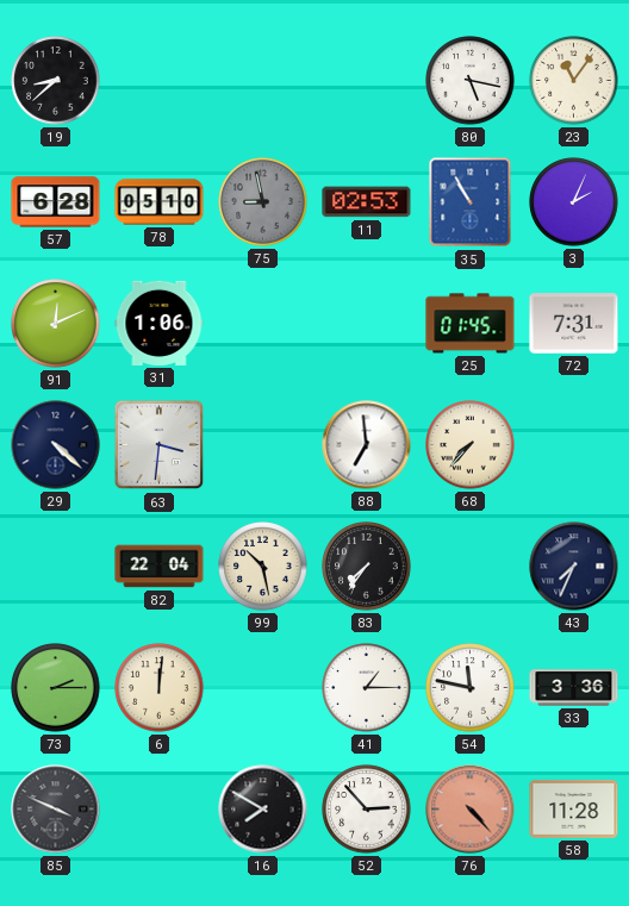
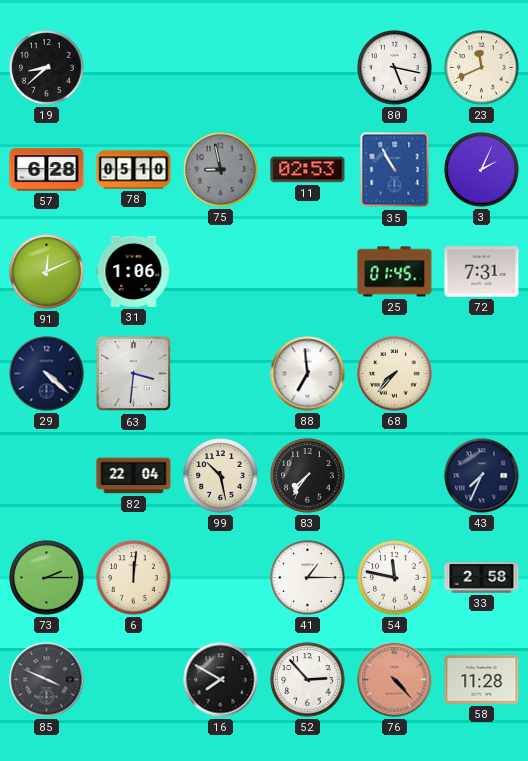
23: 11:06 -> 11:41 (482, 68)
33: 3:36 -> 2:58 (482, 578)
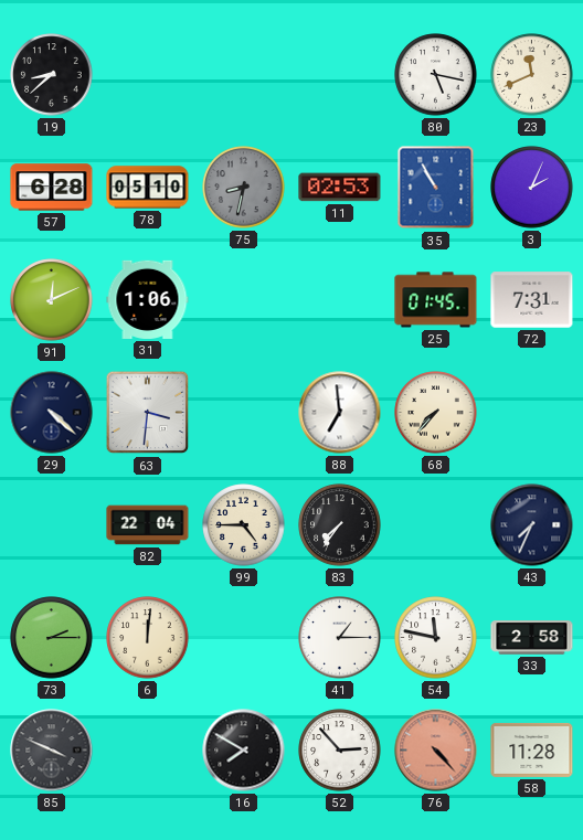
75: 8:58 -> 8:32 (244, 188)
99: 10:28 -> 4:45 (244, 525)
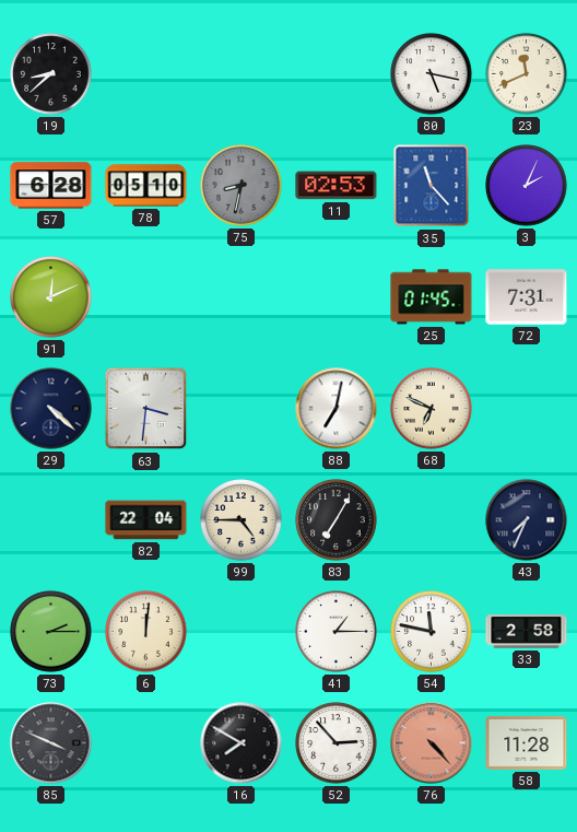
35: 10:55 -> 11:23 (432, 186)
31: 1:06 -> none (148, 299)
88: 6:59 -> 7:02 (337, 409)
68: 7:37 -> 6:49 (432, 409)
83: 7:36 -> 7:05 (337, 520)
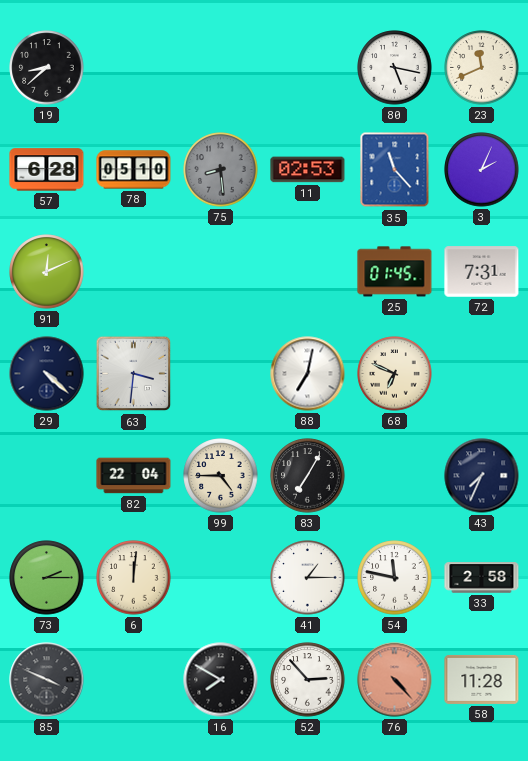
75: 8:32 -> 8:29 (221, 170)
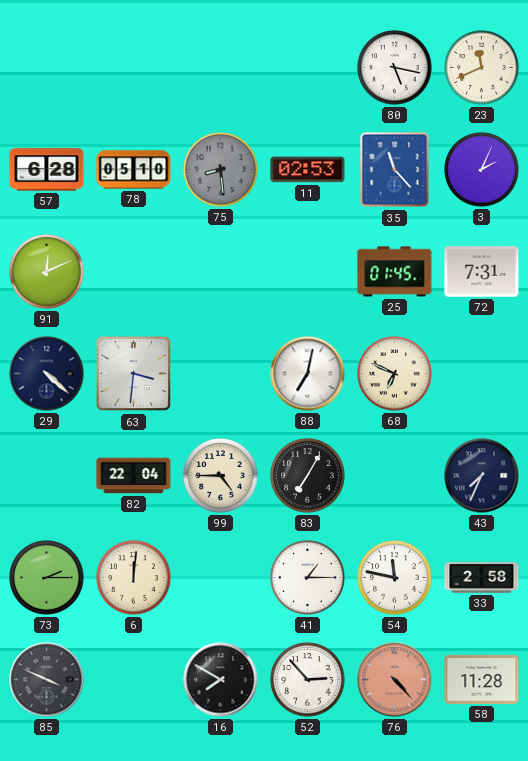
19: 8:38 -> none (47, 68)
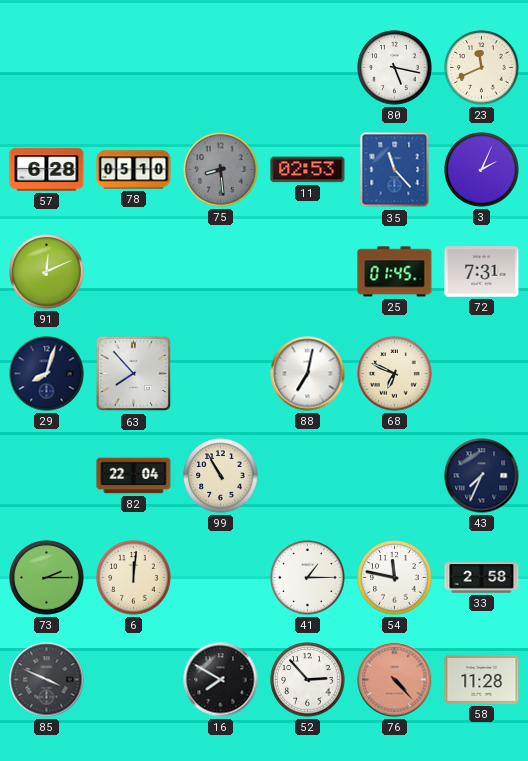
29: 4:22 -> 8:03 (47, 374)
63: 3:31 -> 7:53 (134, 374)
99: 4:45 -> 10:55 (221, 476)
83: 7:05 -> none (308, 476)
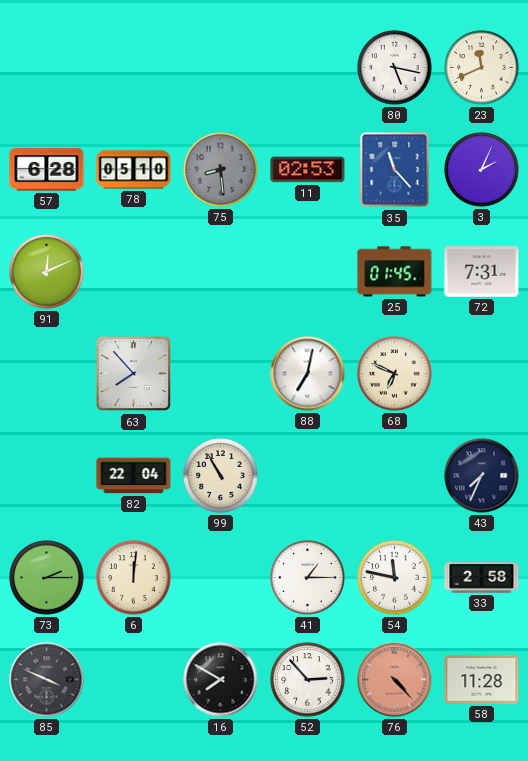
29: 8:03 -> none (47, 374)
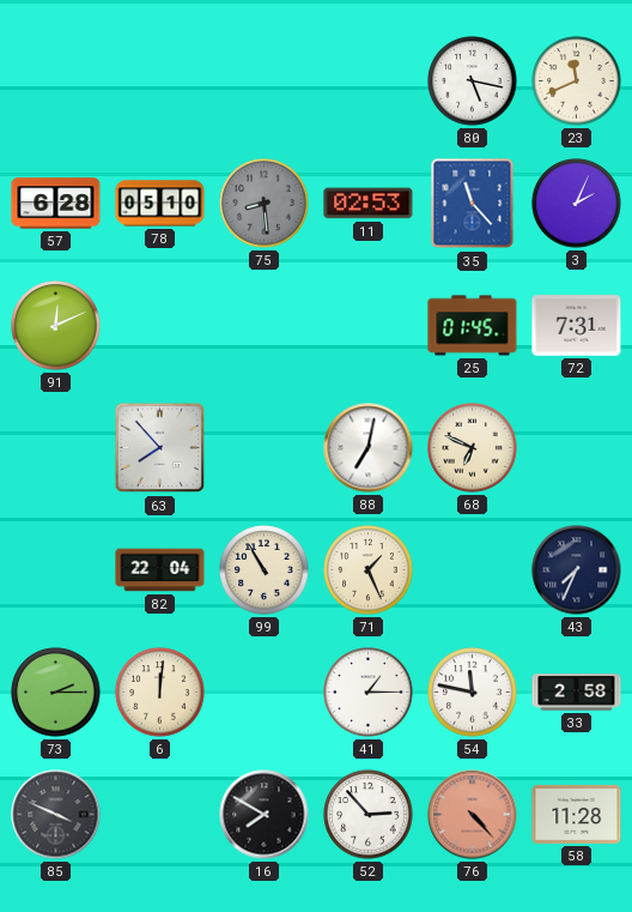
71: none -> 1:26 (369, 570)
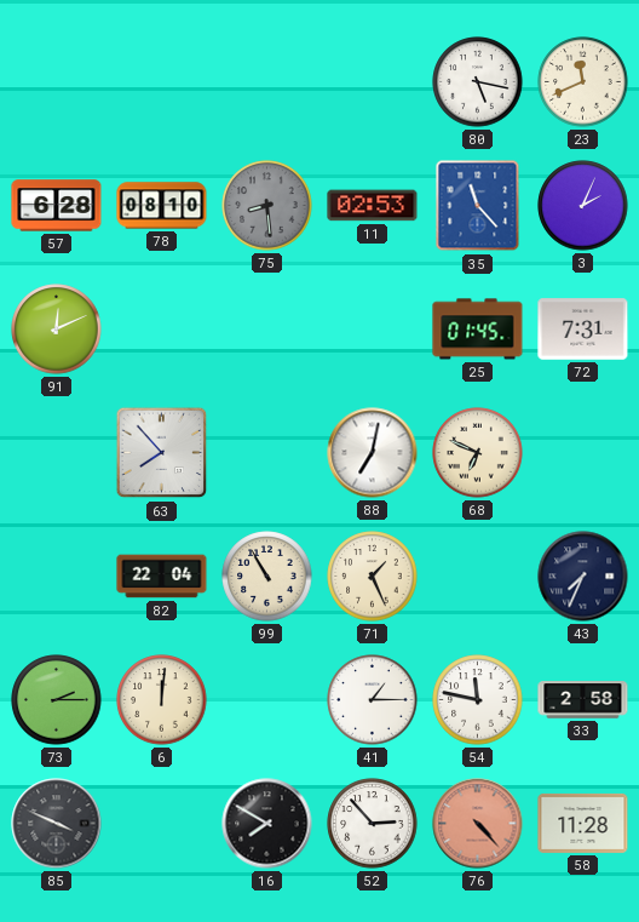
78: 05:10 -> 08:10 (162, 206)
